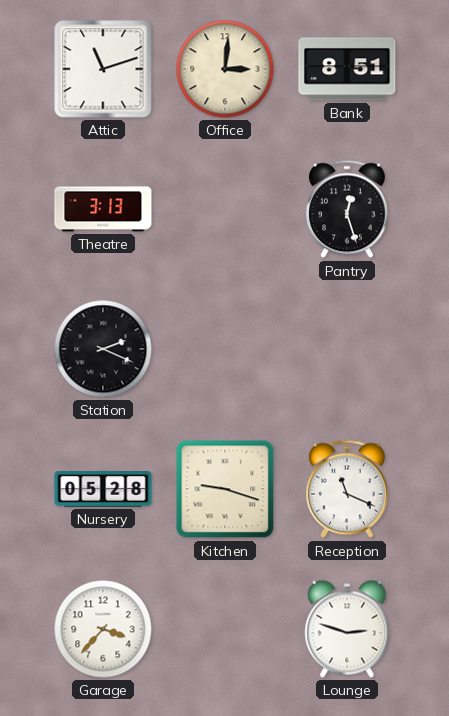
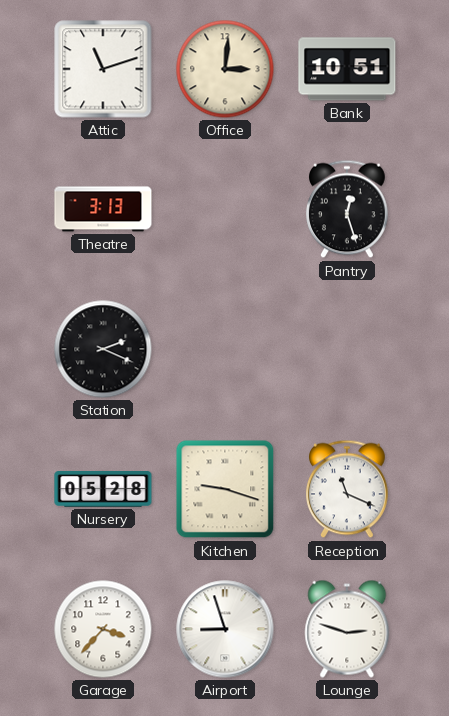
Bank: 8:51 -> 10:51 (347, 69)
Airport: none -> 8:57 (225, 629)
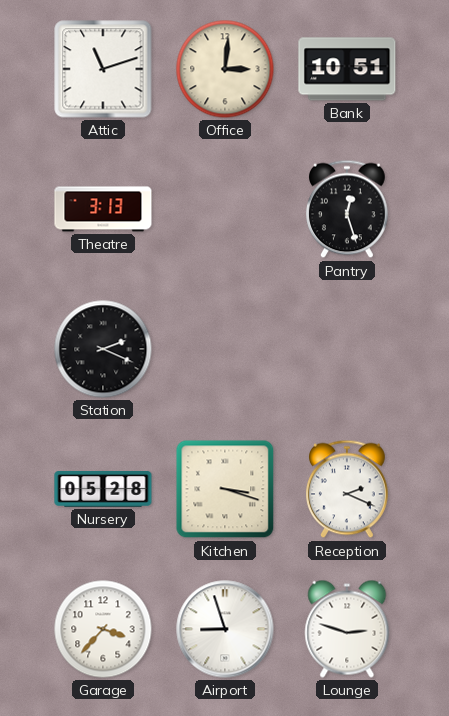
Kitchen: 9:18 -> 3:18 (225, 489)
Reception: 11:19 -> 2:19 (348, 489)
